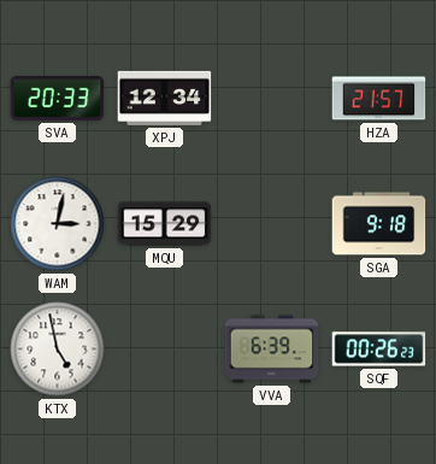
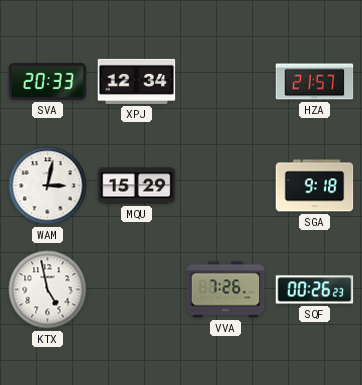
VVA: 6:39 -> 7:26 (226, 290)
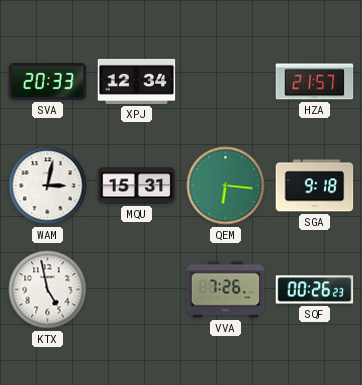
MQU: 15:29 -> 15:31 (137, 186)
QEM: none -> 6:16 (226, 186)
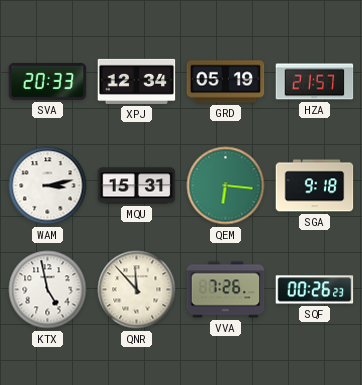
GRD: none -> 05:19 (226, 82)
WAM: 3:02 -> 3:13 (48, 186)
QNR: none -> 11:53 (137, 290)
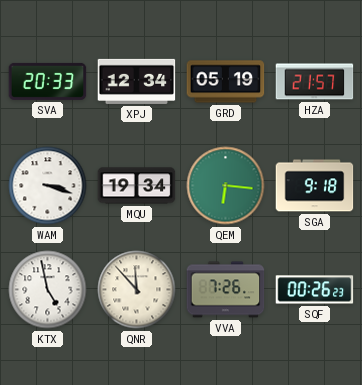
WAM: 3:13 -> 3:18 (48, 186)
MQU: 15:31 -> 19:34 (137, 186)
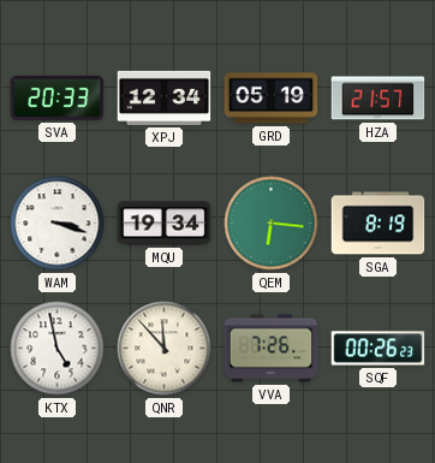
SGA: 9:18 -> 8:19 (379, 224)
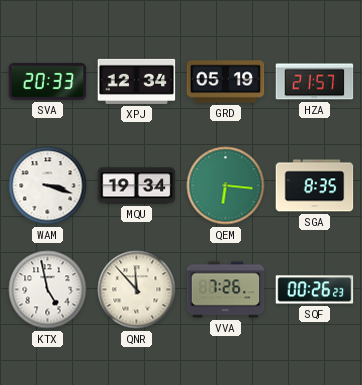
SGA: 8:19 -> 8:35 (315, 186)
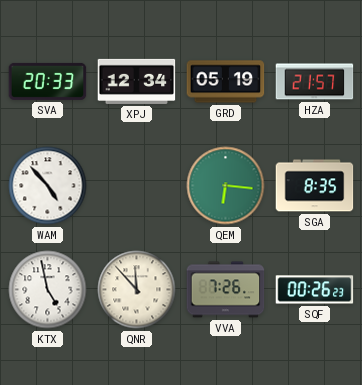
WAM: 3:18 -> 4:53 (48, 186)
MQU: 19:34 -> none (137, 186)
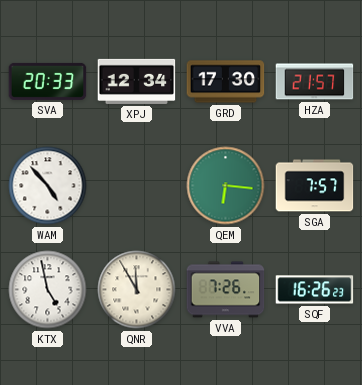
GRD: 05:19 -> 17:30 (226, 82)
SGA: 8:35 -> 7:57 (315, 186)
QNR: 11:53 -> 11:55 (137, 290)
SQF: 00:26 -> 16:26 (315, 290)
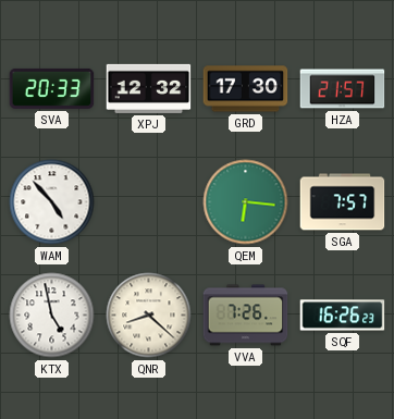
XPJ: 12:34 -> 12:32 (149, 88)
QNR: 11:55 -> 8:22 (149, 316)
